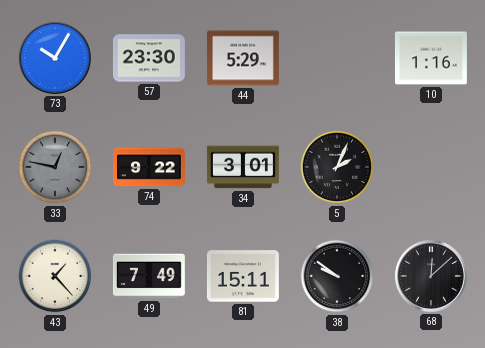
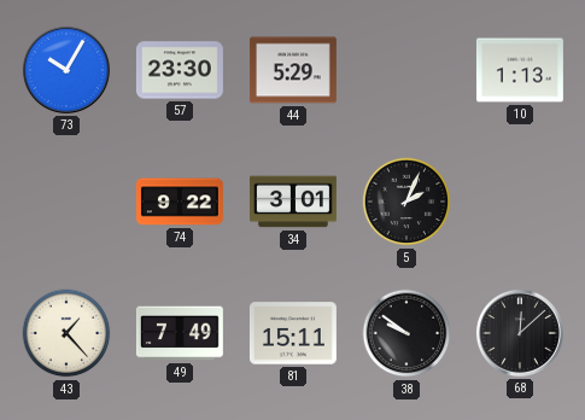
10: 1:16 -> 1:13 (520, 70)
33: 12:47 -> none (55, 167)
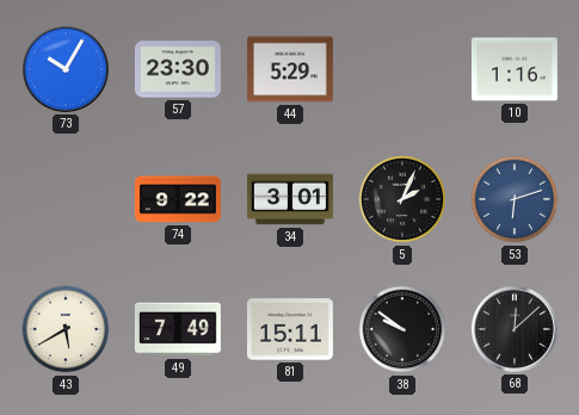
10: 1:13 -> 1:16 (515, 69)
53: none -> 6:12 (515, 199)
43: 1:23 -> 5:40 (66, 329)
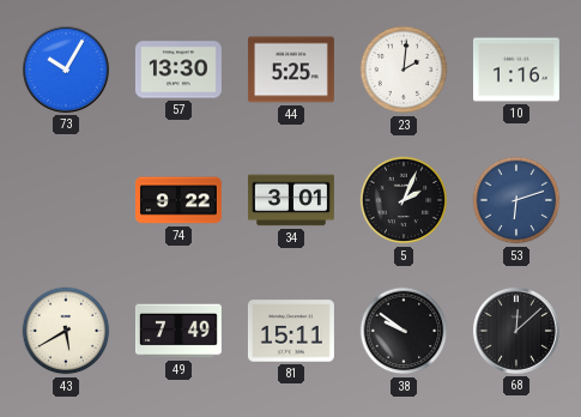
57: 23:30 -> 13:30 (178, 69)
44: 5:29 -> 5:25 (291, 69)
23: none -> 2:01 (404, 69)
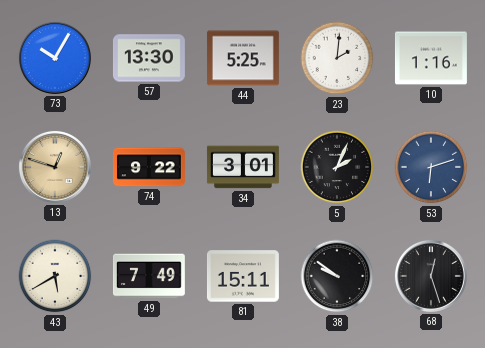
13: none -> 12:48 (55, 167)
68: 12:08 -> 12:27 (431, 276)
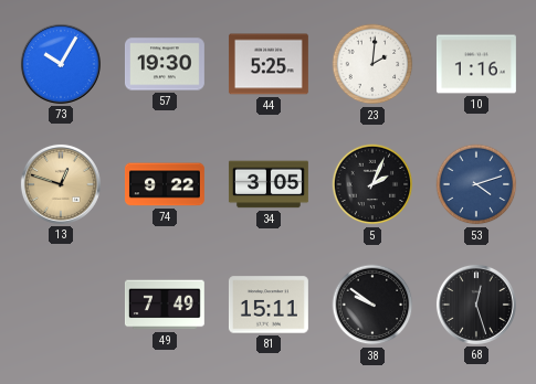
57: 13:30 -> 19:30 (165, 64)
34: 3:01 -> 3:05 (269, 184)
53: 6:12 -> 4:12 (476, 184)
43: 5:40 -> none (55, 276)
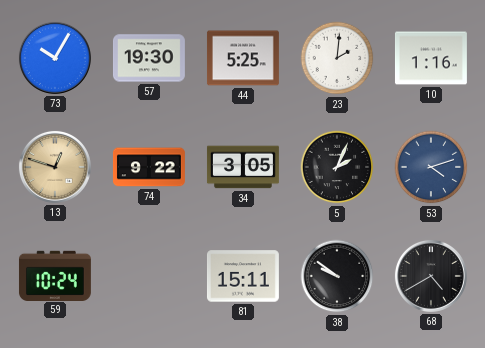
59: none -> 10:24 (55, 275)
49: 7:49 -> none (165, 305)
68: 12:27 -> 4:40 (431, 276)
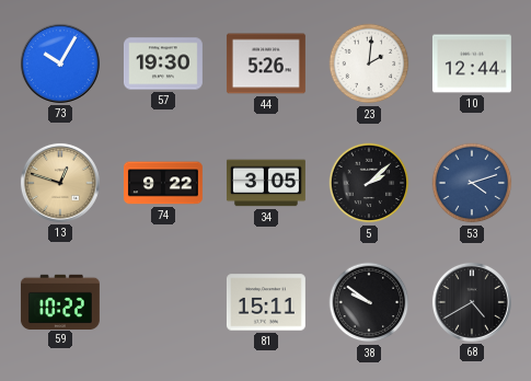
44: 5:25 -> 5:26 (266, 63)
10: 1:16 -> 12:44 (472, 63)
5: 2:04 -> 2:08 (369, 183)
59: 10:24 -> 10:22 (60, 301)
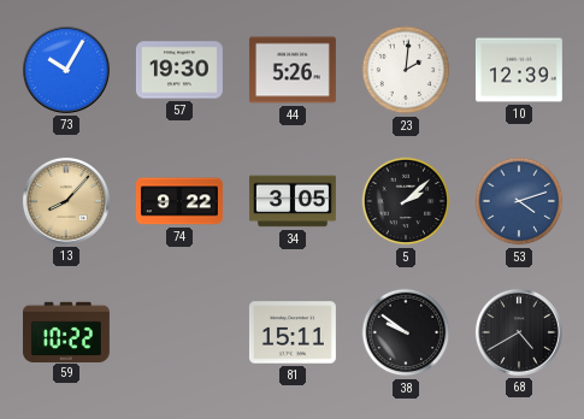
10: 12:44 -> 12:39 (519, 70)
13: 12:48 -> 8:07 (66, 201)
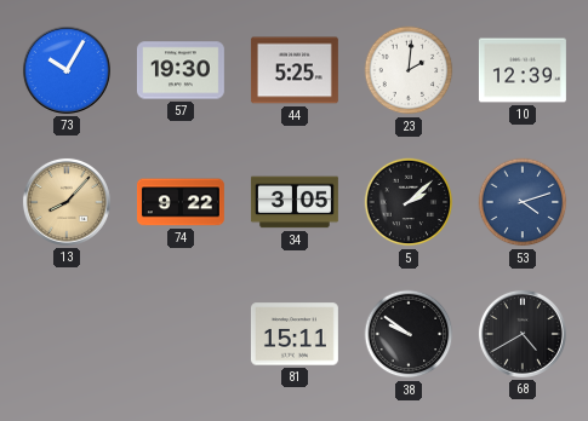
44: 5:26 -> 5:25 (295, 70)
59: 10:22 -> none (66, 331)
